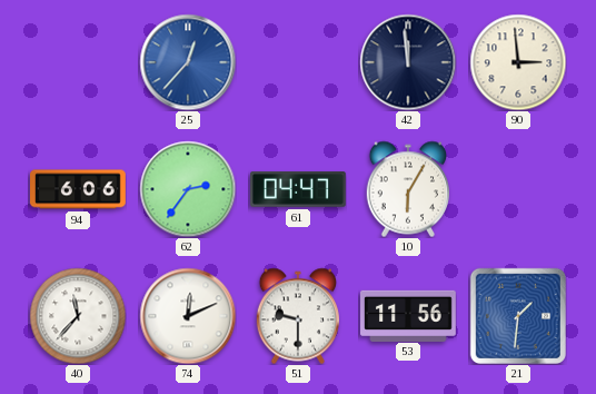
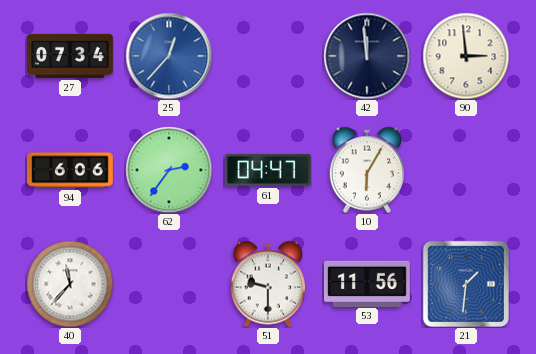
27: none -> 07:34 (71, 56)
74: 12:11 -> none (188, 316)
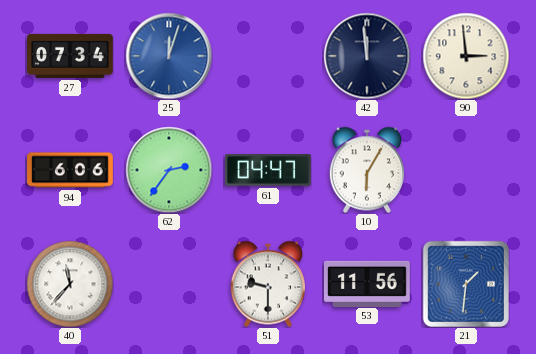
25: 12:37 -> 12:03 (169, 56)
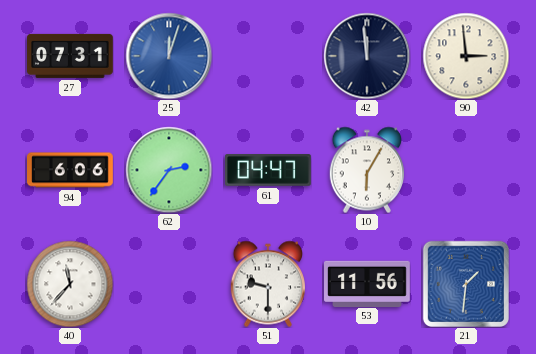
27: 07:34 -> 07:31 (71, 56)
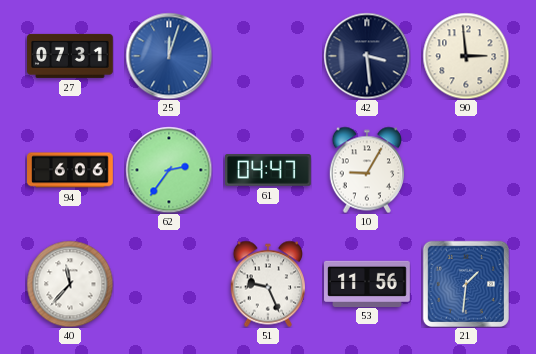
42: 11:59 -> 3:29 (367, 56)
10: 6:05 -> 9:05 (366, 170)
51: 9:30 -> 9:26 (267, 284)
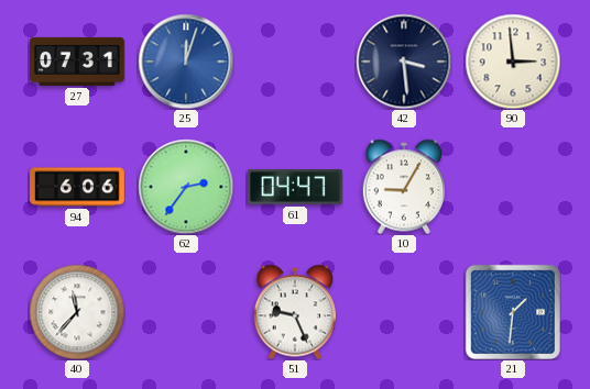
53: 11:56 -> none (368, 283)
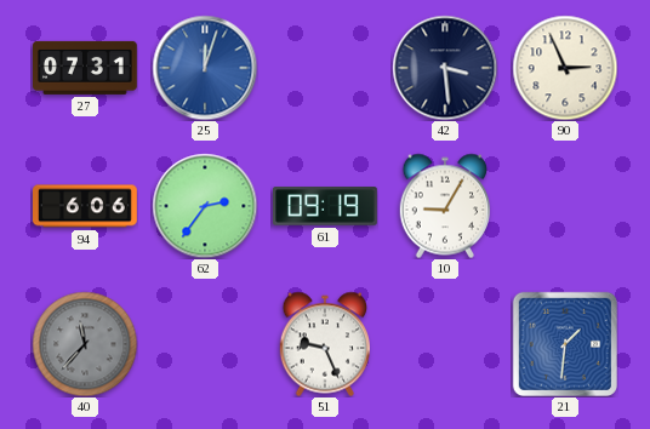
90: 2:59 -> 2:56 (565, 68)
61: 04:47 -> 09:19 (326, 206)
40 dial: white -> grey (85, 344)
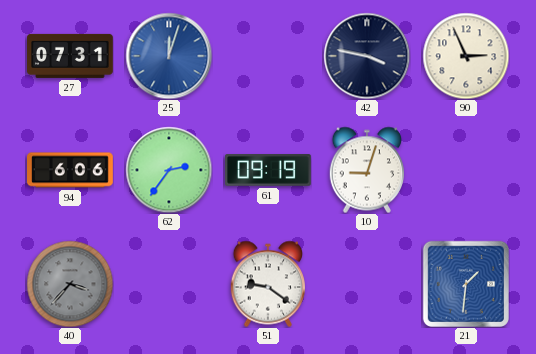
42: 3:29 -> 3:47 (367, 56)
10: 9:05 -> 9:03 (366, 170)
40: 11:37 -> 3:37 (70, 284)
51: 9:26 -> 9:21 (267, 284)
